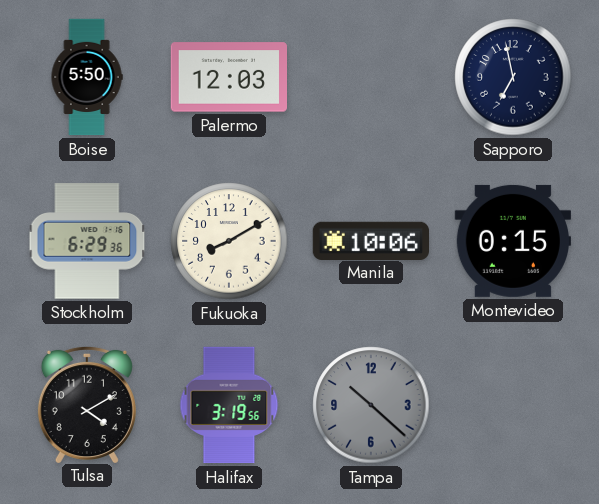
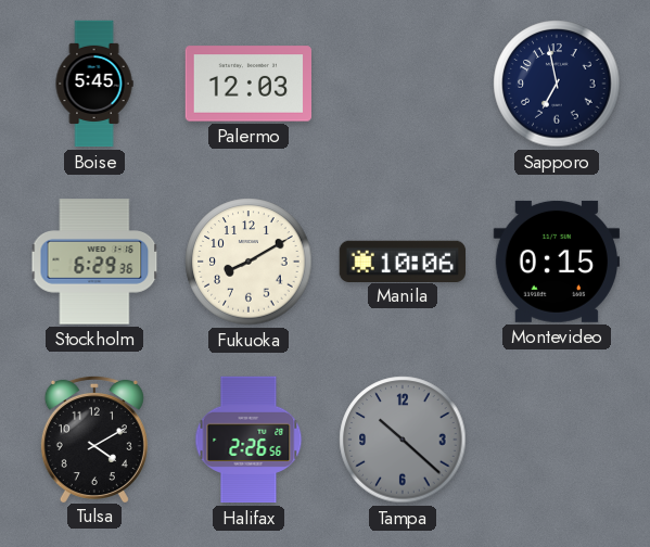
Boise: 5:50 -> 5:45 (94, 84)
Halifax: 3:19 -> 2:26 (248, 440)
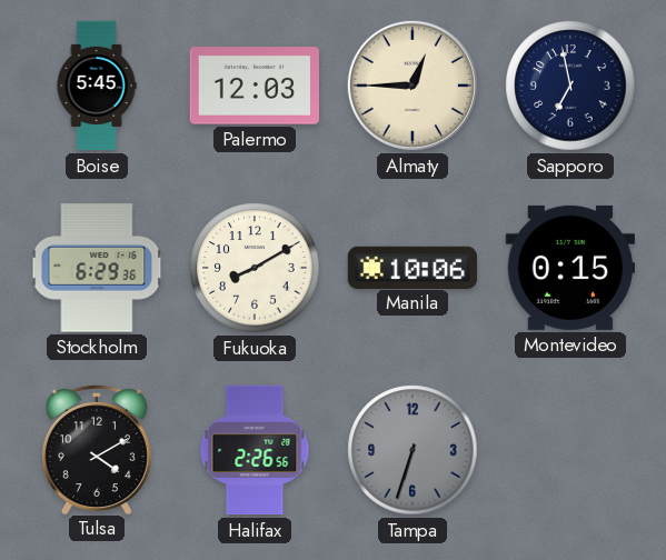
Almaty: none -> 12:45 (412, 86)
Tampa: 10:22 -> 6:33 (412, 450)
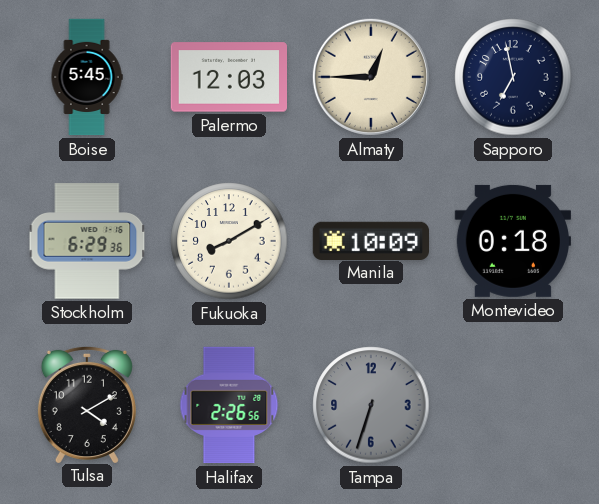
Manila: 10:06 -> 10:09 (370, 240)
Montevideo: 0:15 -> 0:18 (512, 241)
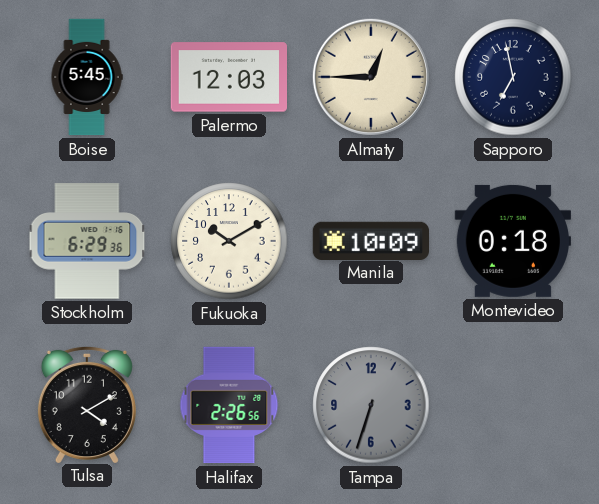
Fukuoka: 8:10 -> 10:10 (229, 241)
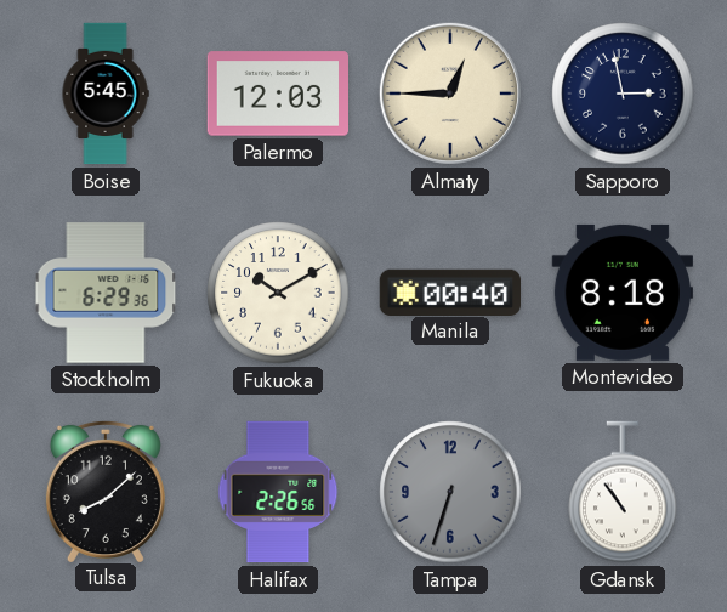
Sapporo: 6:58 -> 2:58 (623, 93)
Manila: 10:09 -> 00:40 (449, 291)
Montevideo: 0:18 -> 8:18 (621, 293)
Tulsa: 4:10 -> 8:08 (106, 491)
Gdansk: none -> 10:54 (623, 492)
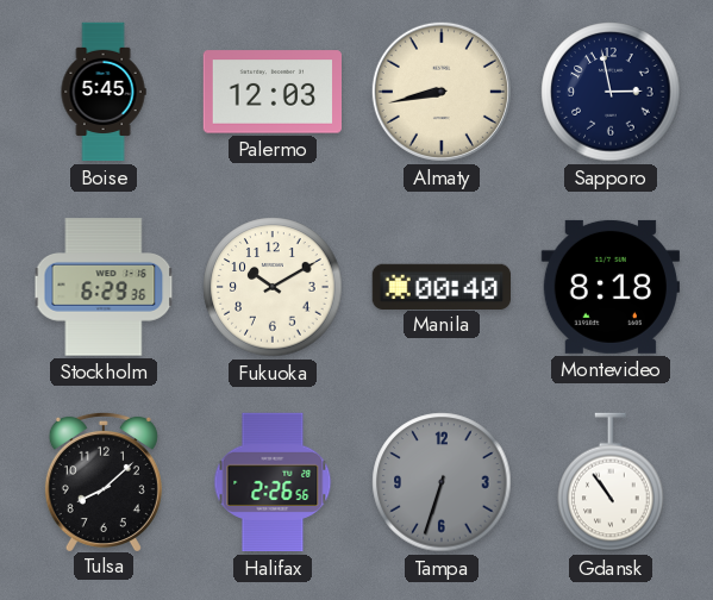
Almaty: 12:45 -> 8:43 (442, 92)
